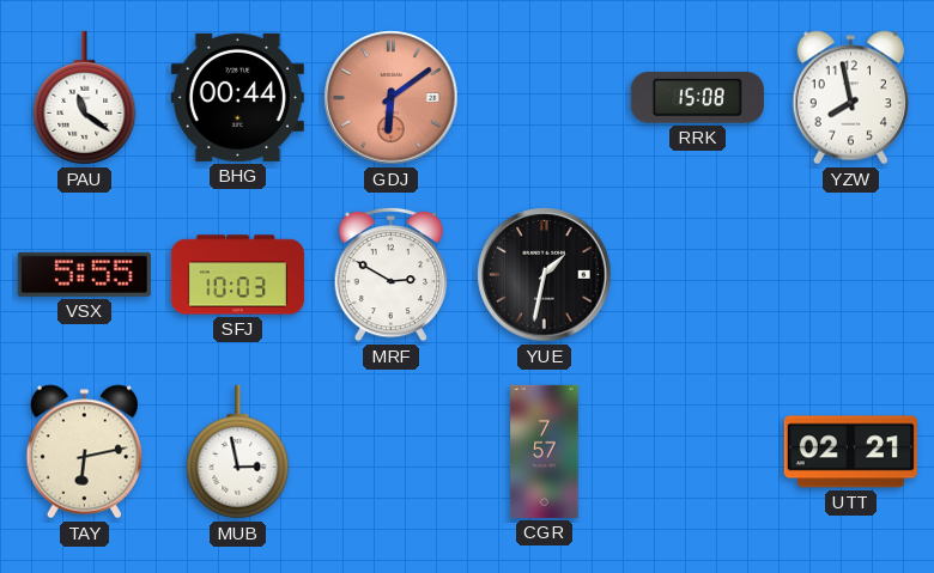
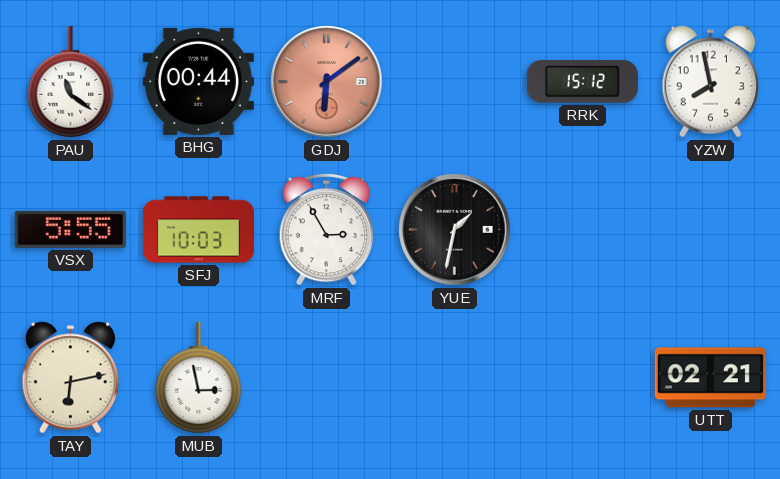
RRK: 15:08 -> 15:12 (582, 82)
MRF: 2:50 -> 2:55 (327, 229)
CGR: 7:57 -> none (545, 451)
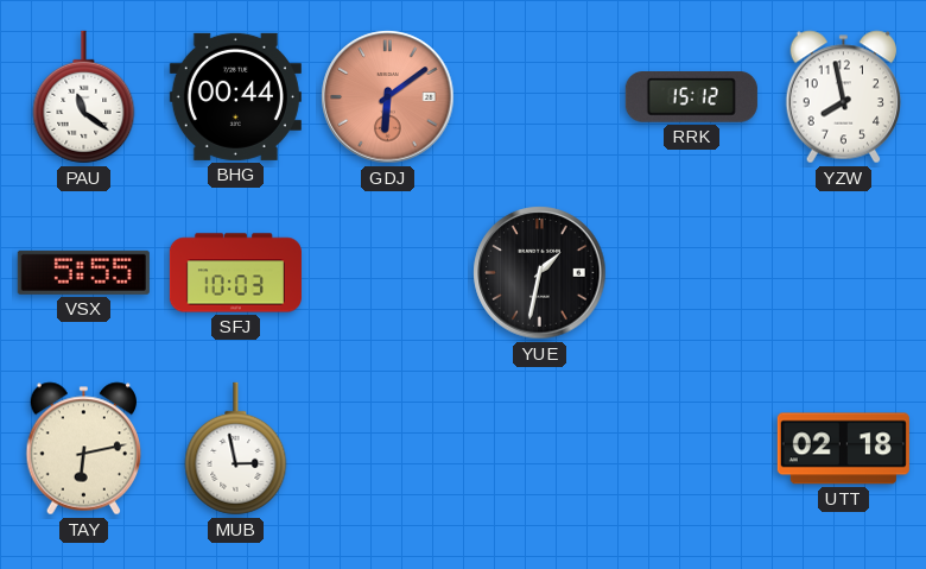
MRF: 2:55 -> none (327, 229)
UTT: 02:21 -> 02:18 (843, 449)
